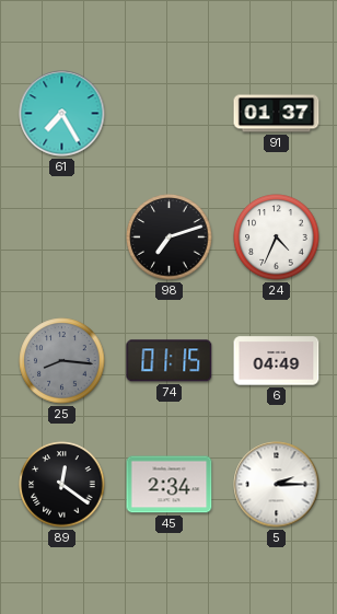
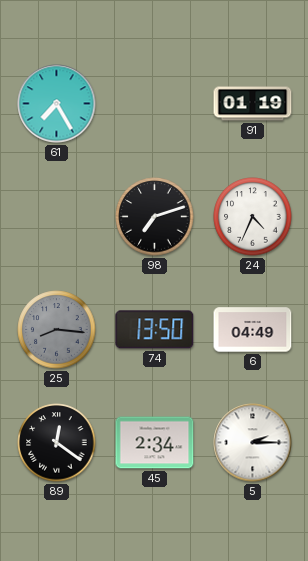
91: 01:37 -> 01:19 (253, 104)
74: 01:15 -> 13:50 (155, 330)
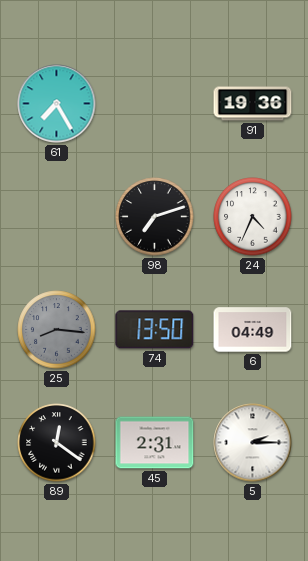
91: 01:19 -> 19:36 (253, 104)
45: 2:34 -> 2:31 (155, 443)
